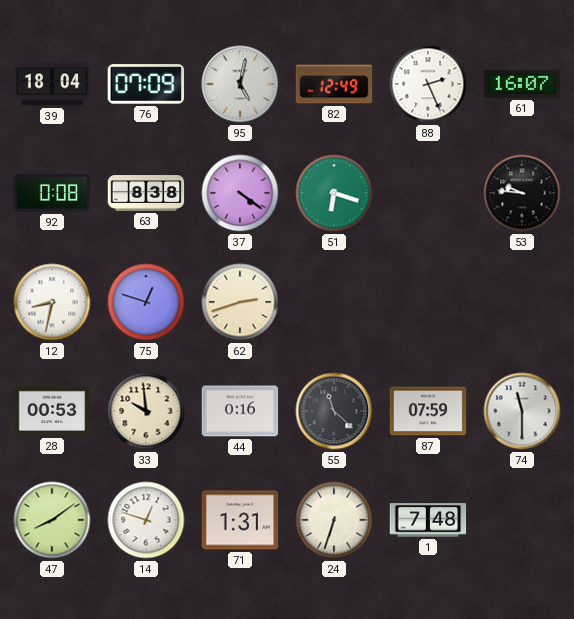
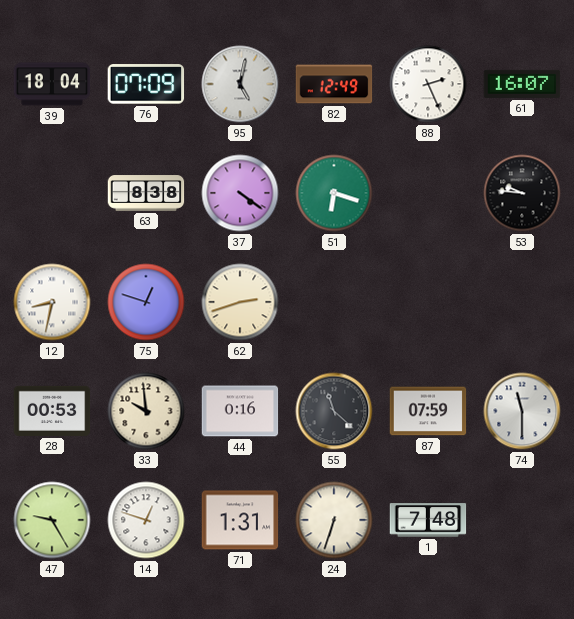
92: 0:08 -> none (52, 193)
47: 8:09 -> 9:25 (52, 520)
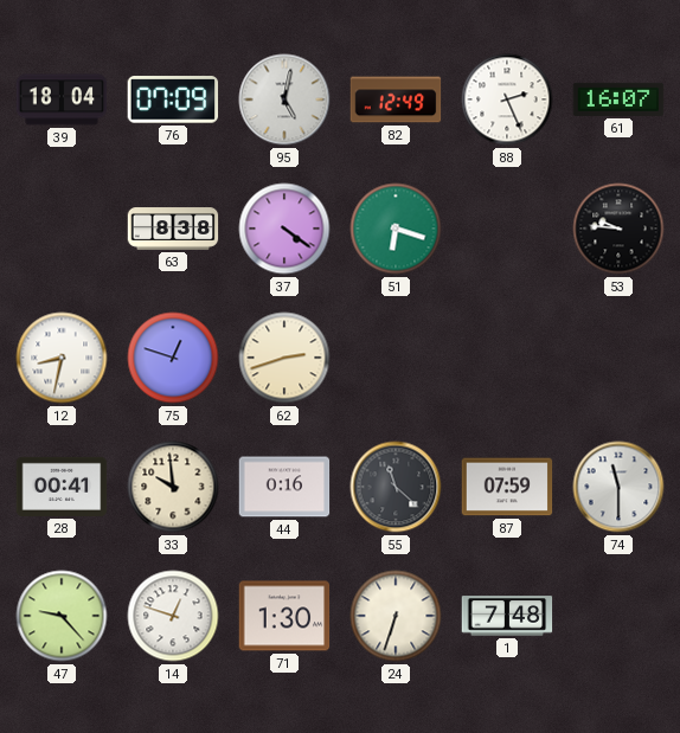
28: 00:53 -> 00:41 (62, 487)
47: 9:25 -> 9:23 (62, 616)
71: 1:31 -> 1:30 (284, 616)
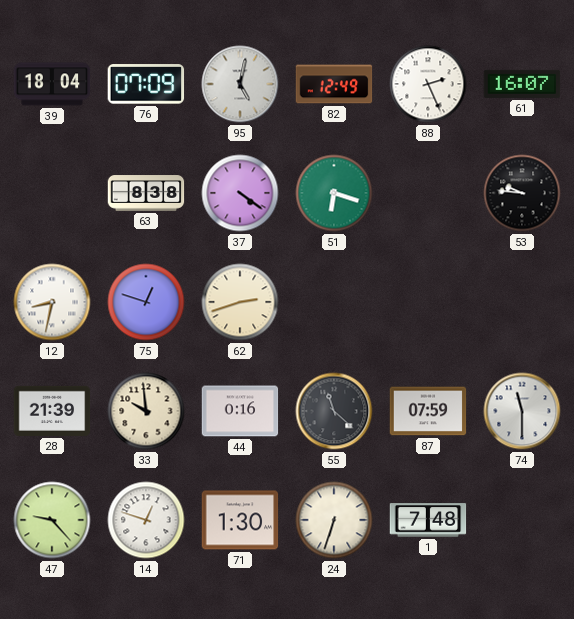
28: 00:41 -> 21:39 (52, 411)
